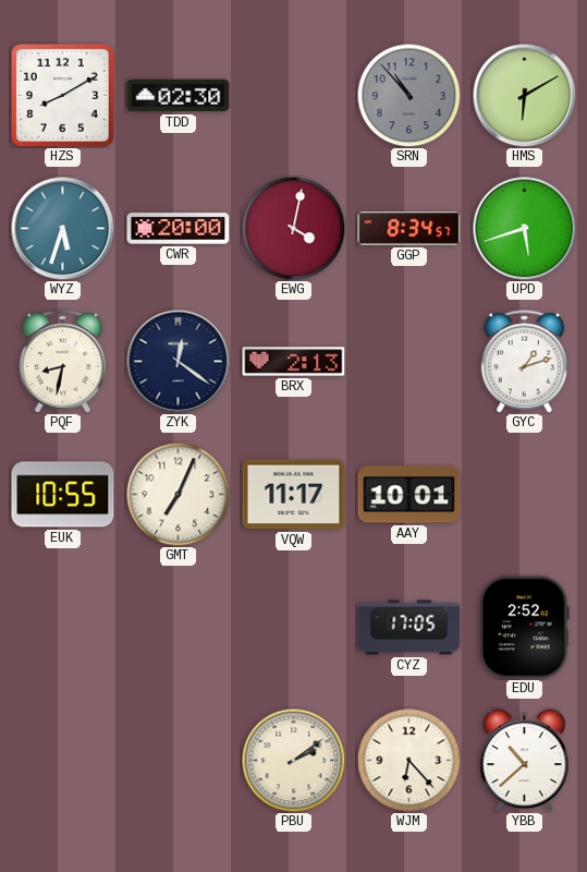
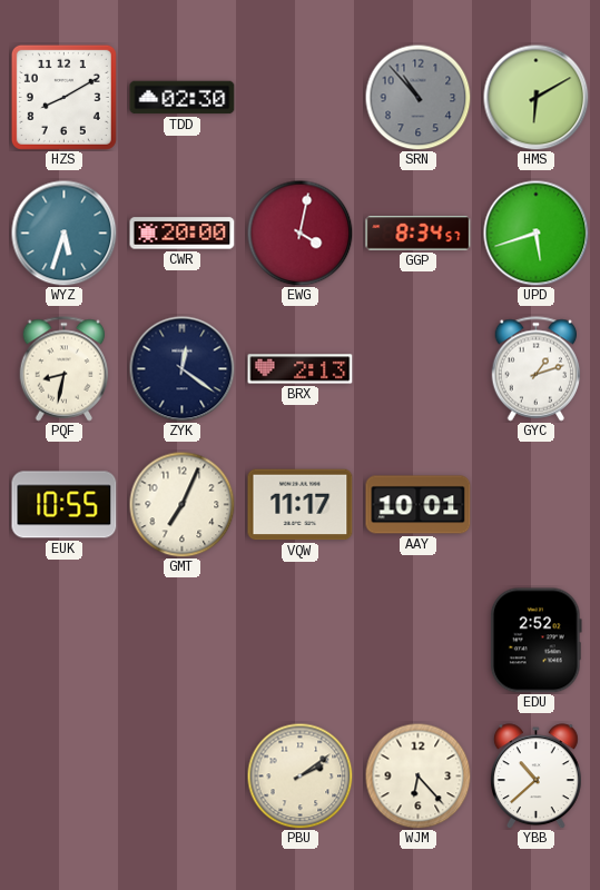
CYZ: 17:05 -> none (409, 628)
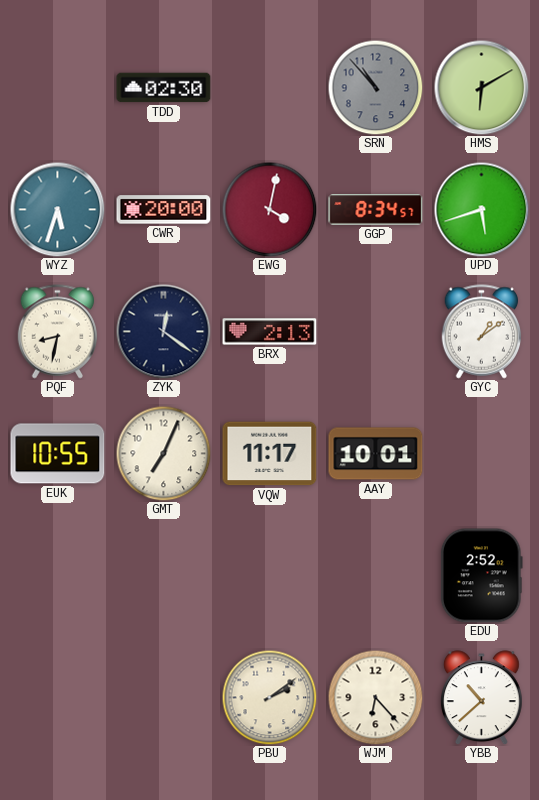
HZS: 8:10 -> none (63, 97)
GYC: 1:12 -> 1:09 (482, 332)
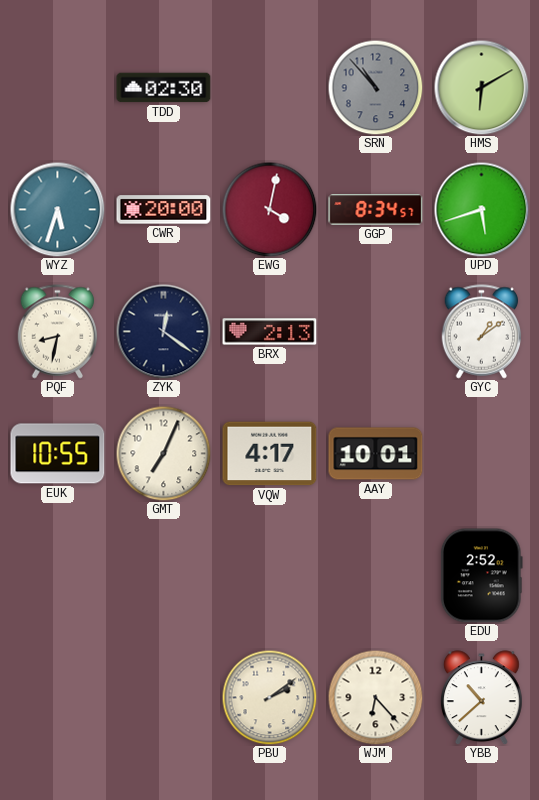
VQW: 11:17 -> 4:17 (270, 454)
